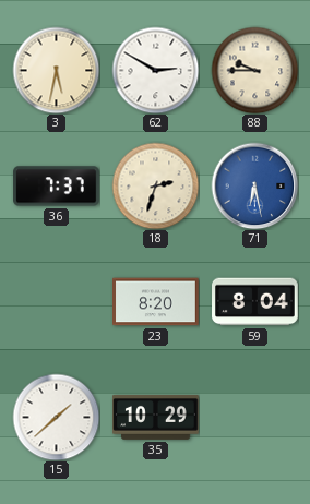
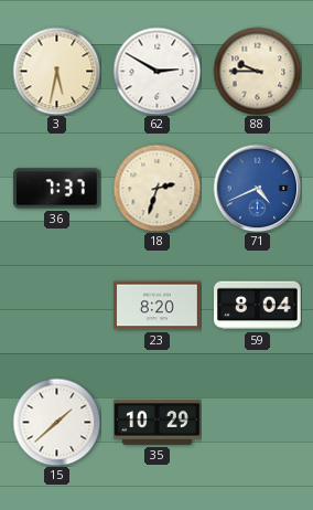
71: 6:28 -> 4:41 (257, 188)
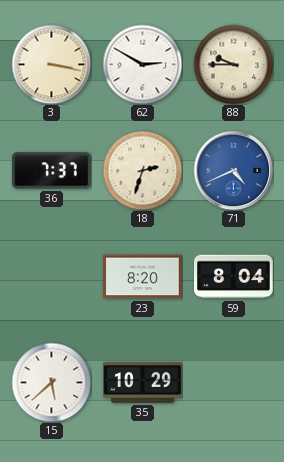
3: 5:32 -> 3:17 (51, 64)
15: 1:38 -> 5:38 (51, 382)
